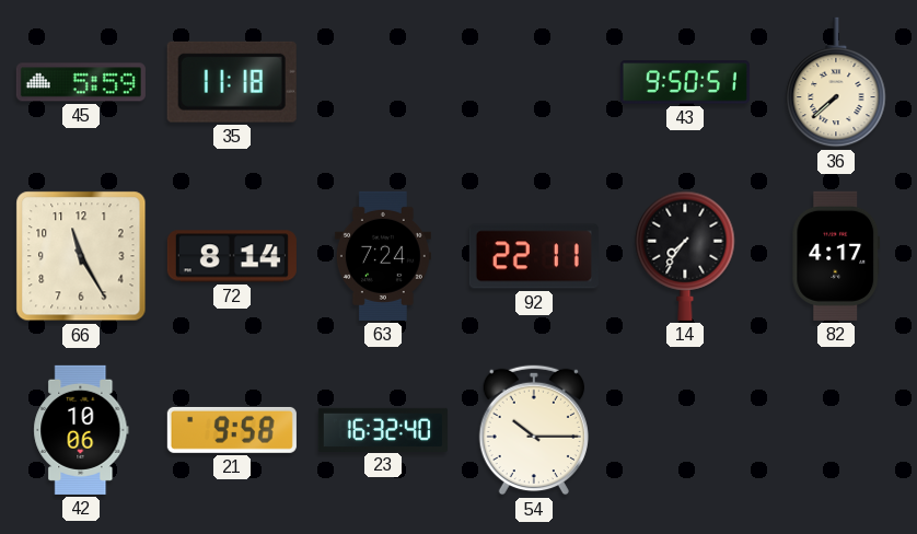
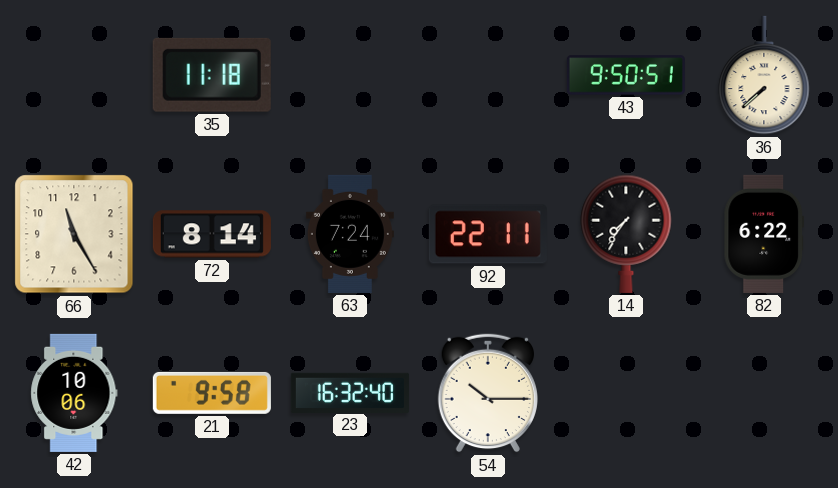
45: 5:59 -> none (81, 82)
82: 4:17 -> 6:22 (764, 234)
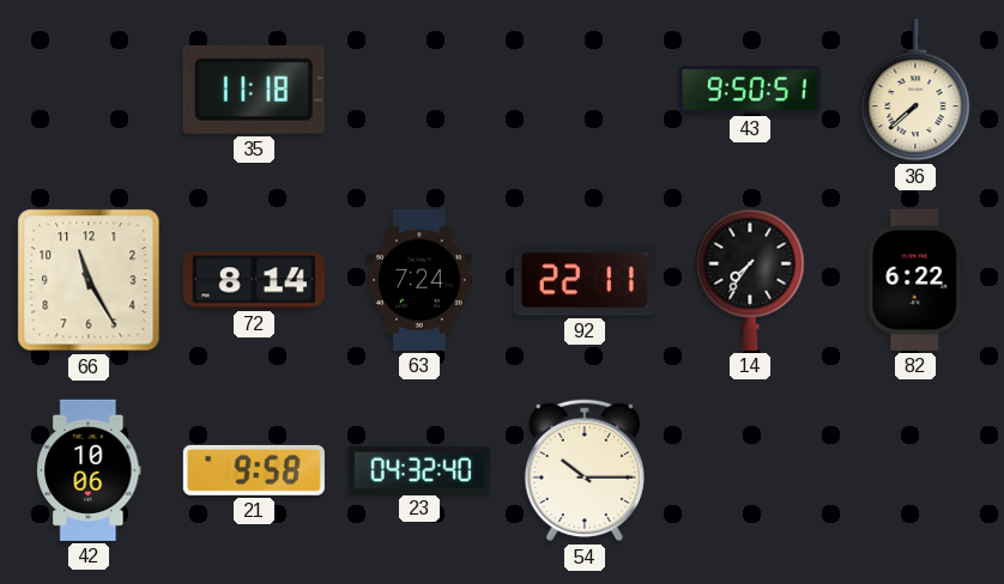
23: 16:32 -> 04:32 (419, 469)
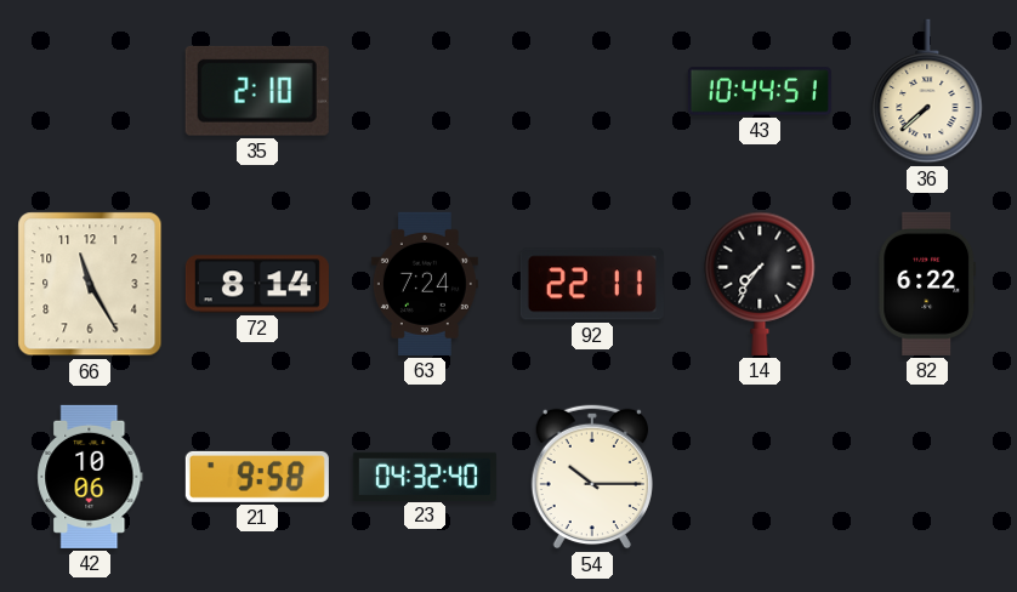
35: 11:18 -> 2:10 (257, 91)
43: 9:50 -> 10:44 (760, 91)
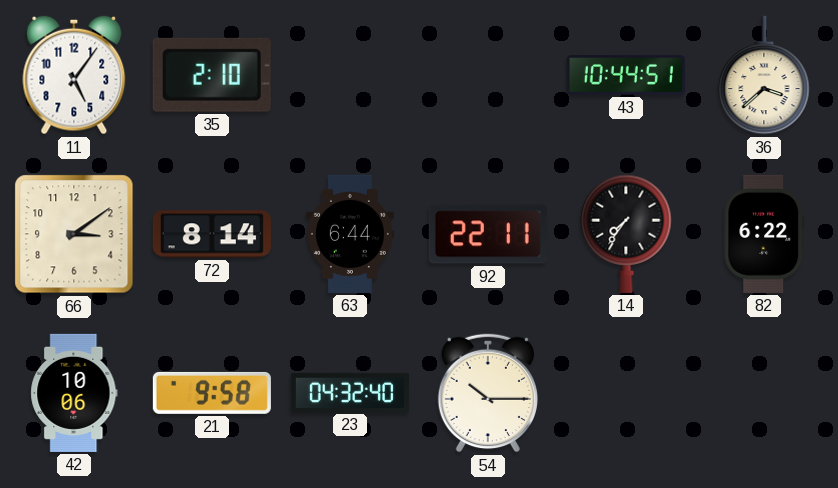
11: none -> 5:06 (74, 75)
36: 7:38 -> 3:38 (764, 75)
66: 11:25 -> 3:09 (74, 234)
63: 7:24 -> 6:44 (350, 234)
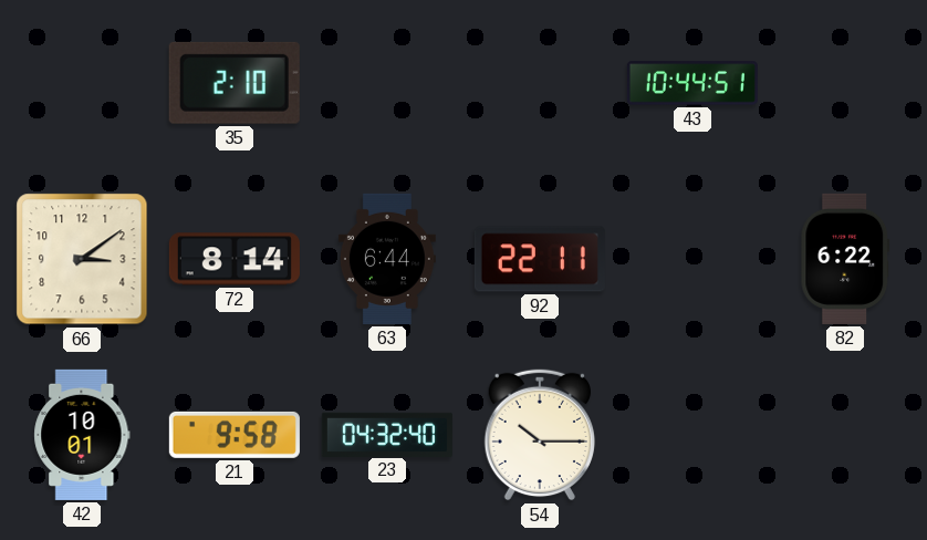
11: 5:06 -> none (74, 75)
36: 3:38 -> none (764, 75)
14: 7:36 -> none (626, 234)
42: 10:06 -> 10:01 (82, 435)
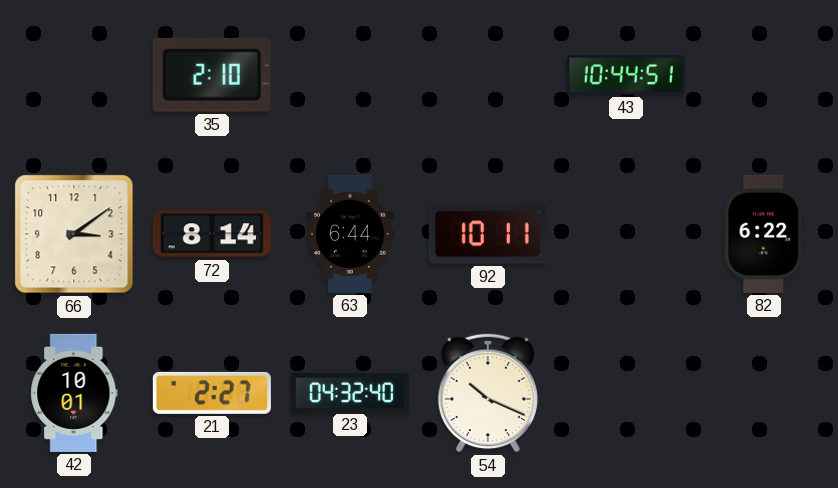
92: 22:11 -> 10:11 (488, 234)
21: 9:58 -> 2:27 (212, 393)
54: 10:15 -> 10:19 (488, 393)
